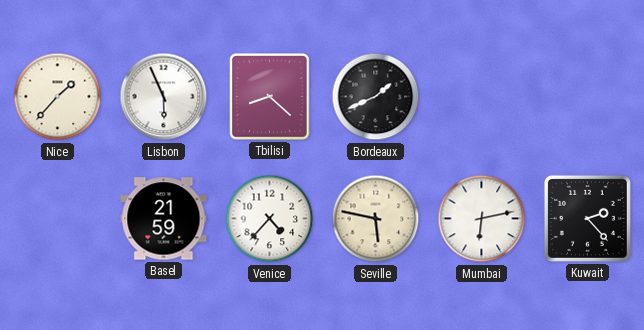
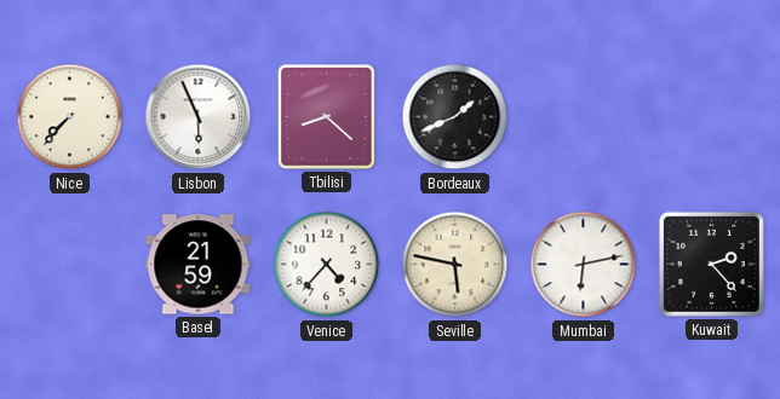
Nice: 1:37 -> 7:37 (70, 117)
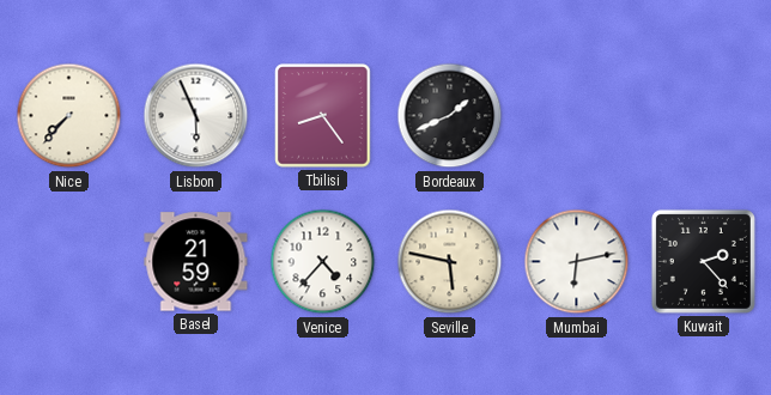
Tbilisi: 8:22 -> 8:24 (323, 116)
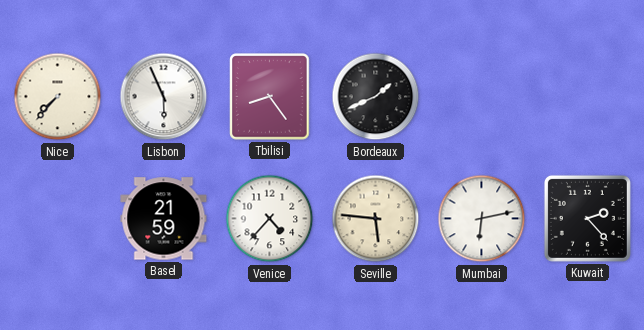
Seville: 5:47 -> 5:46 (376, 219)
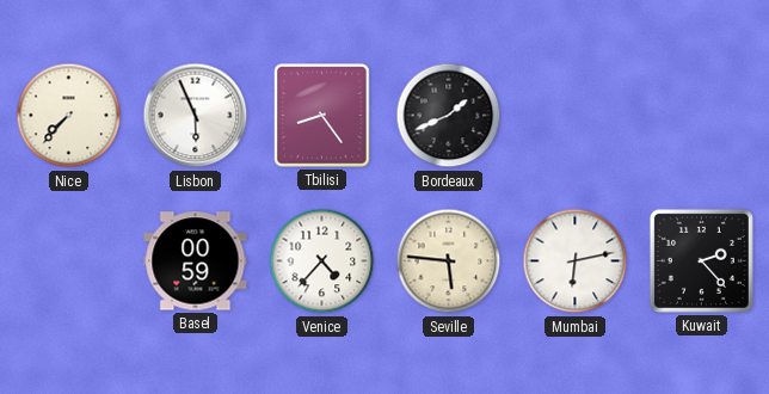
Basel: 21:59 -> 00:59 (196, 261)
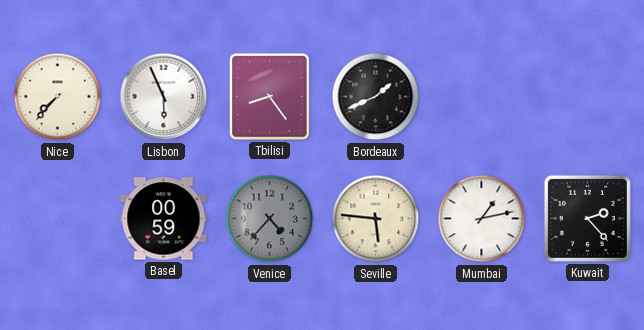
Venice dial: white -> grey (270, 219)
Mumbai: 6:13 -> 1:13 (482, 219)
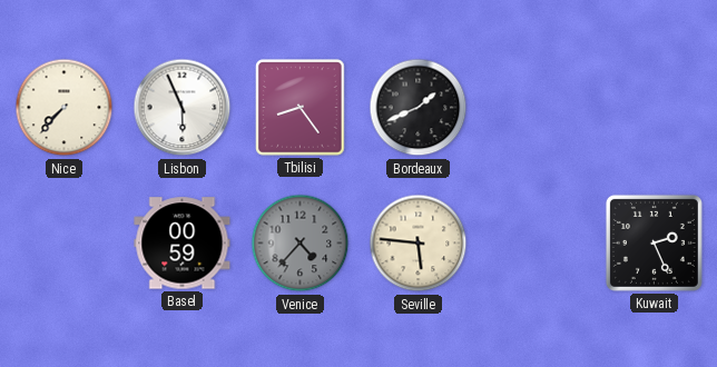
Mumbai: 1:13 -> none (482, 219)
Kuwait: 2:23 -> 2:26 (654, 242)
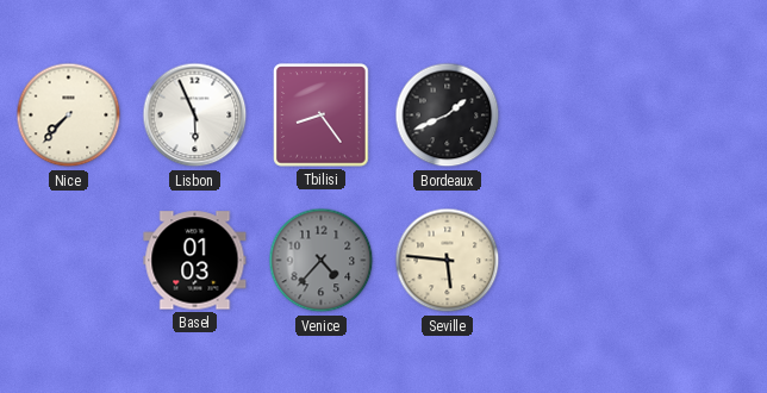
Basel: 00:59 -> 01:03 (195, 261)
Kuwait: 2:26 -> none (654, 242)
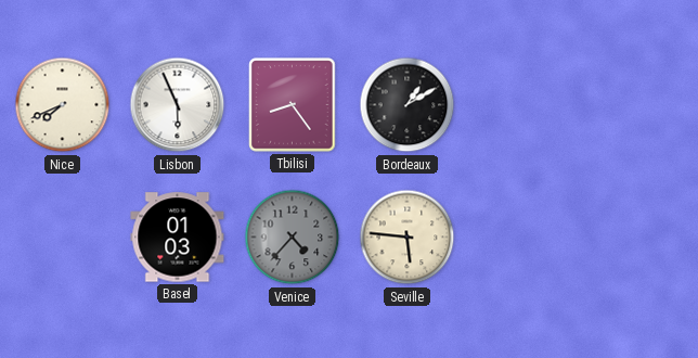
Nice: 7:37 -> 7:41 (63, 105)
Bordeaux: 1:41 -> 1:10 (408, 105)
